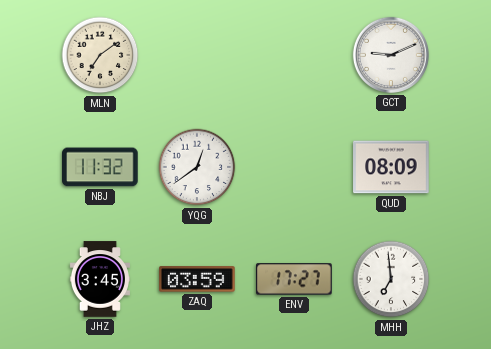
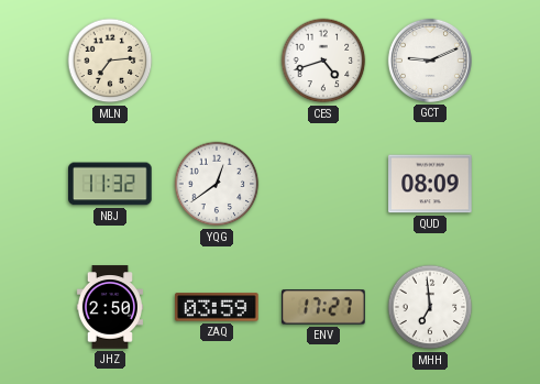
MLN: 7:09 -> 7:14 (110, 61)
CES: none -> 4:42 (323, 61)
JHZ: 3:45 -> 2:50 (110, 307)
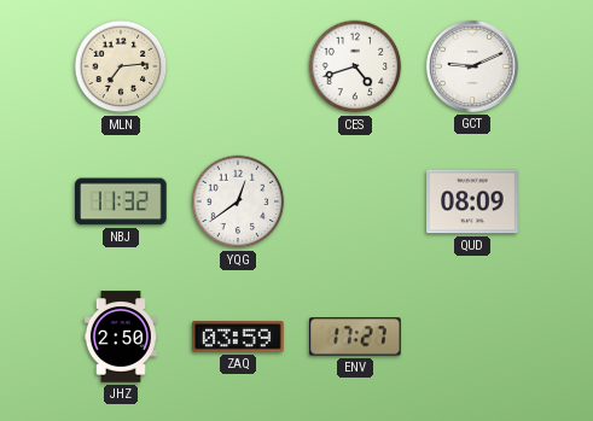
MHH: 6:59 -> none (430, 307)
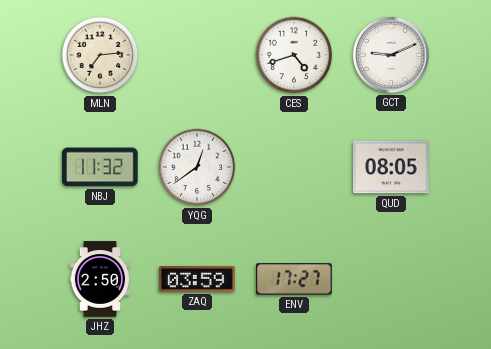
QUD: 08:09 -> 08:05 (391, 167)
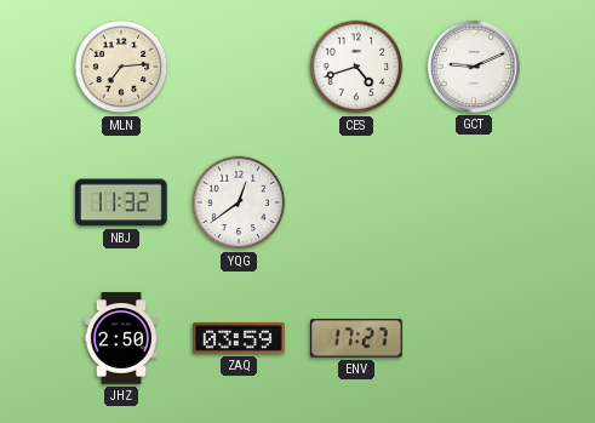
QUD: 08:05 -> none (391, 167)
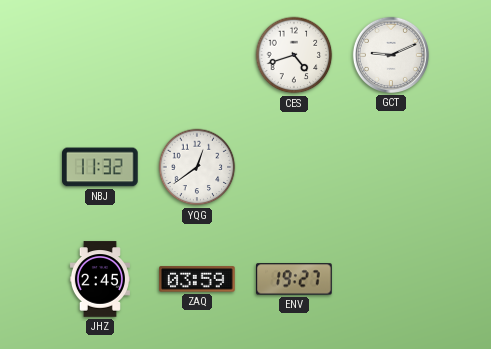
MLN: 7:14 -> none (121, 67)
JHZ: 2:50 -> 2:45 (100, 279)
ENV: 17:27 -> 19:27 (294, 279)
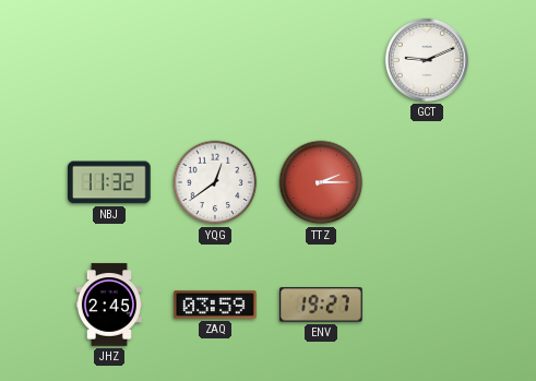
CES: 4:42 -> none (294, 55)
TTZ: none -> 2:15 (321, 182)
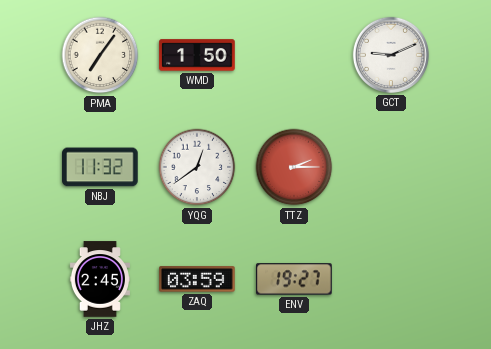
PMA: none -> 7:06 (100, 55)
WMD: none -> 1:50 (197, 55)
